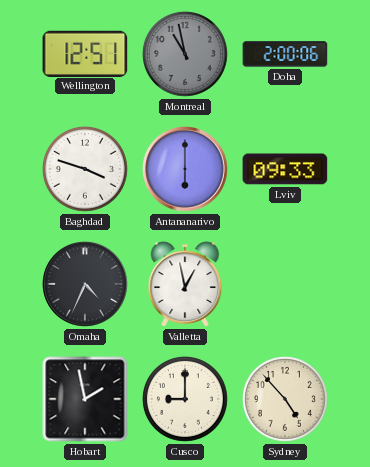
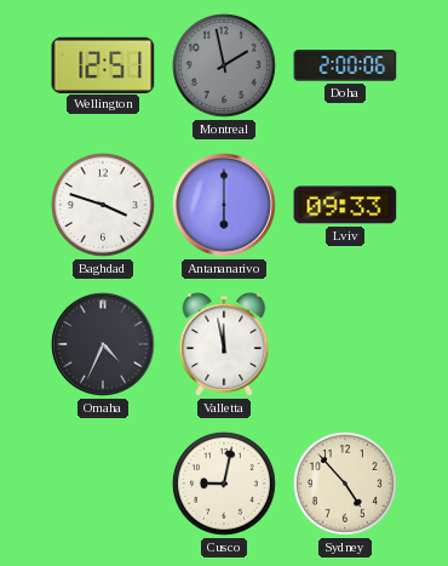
Montreal: 10:58 -> 1:58 (224, 65)
Valletta: 12:58 -> 11:58 (224, 344)
Hobart: 1:58 -> none (85, 399)
Cusco: 9:00 -> 9:02 (224, 484)
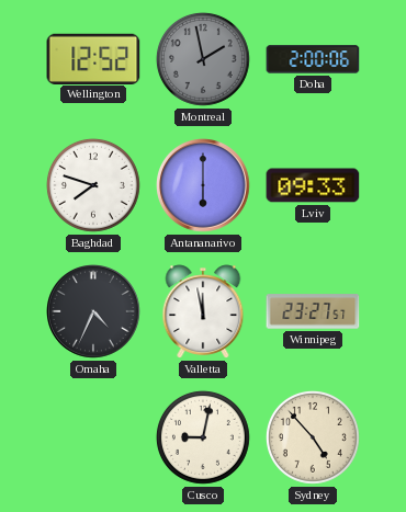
Wellington: 12:51 -> 12:52 (93, 58)
Baghdad: 3:48 -> 7:48 (93, 185)
Winnipeg: none -> 23:27 (313, 311)
